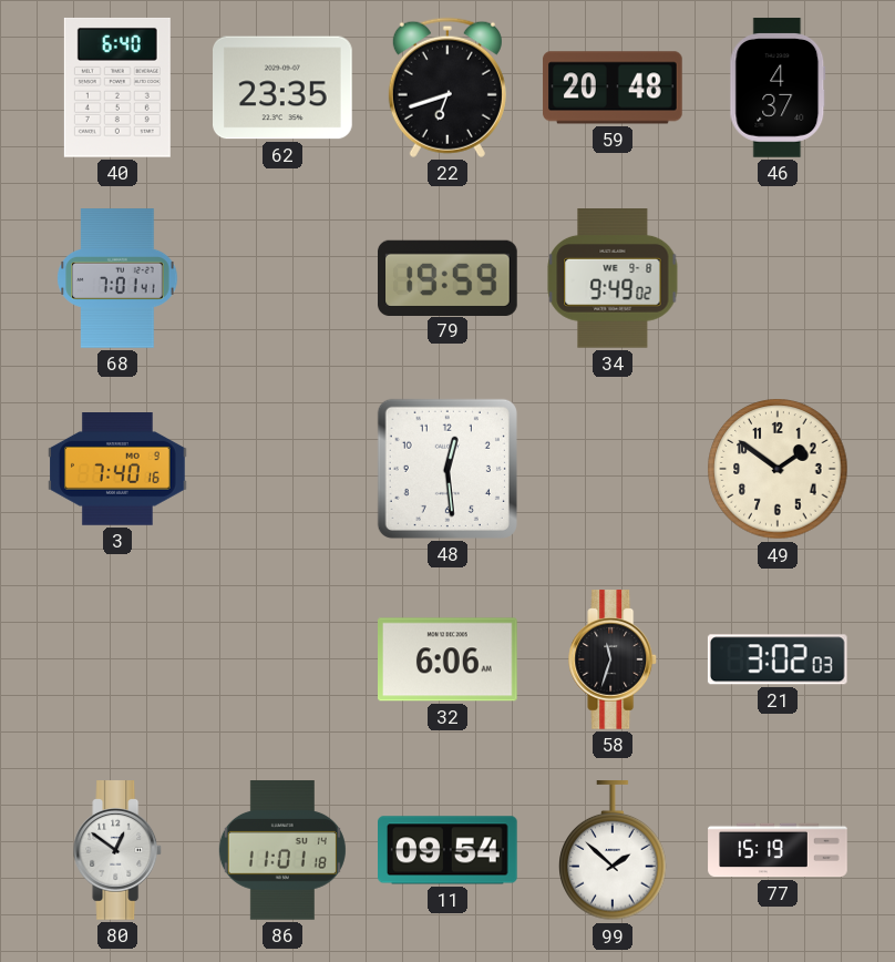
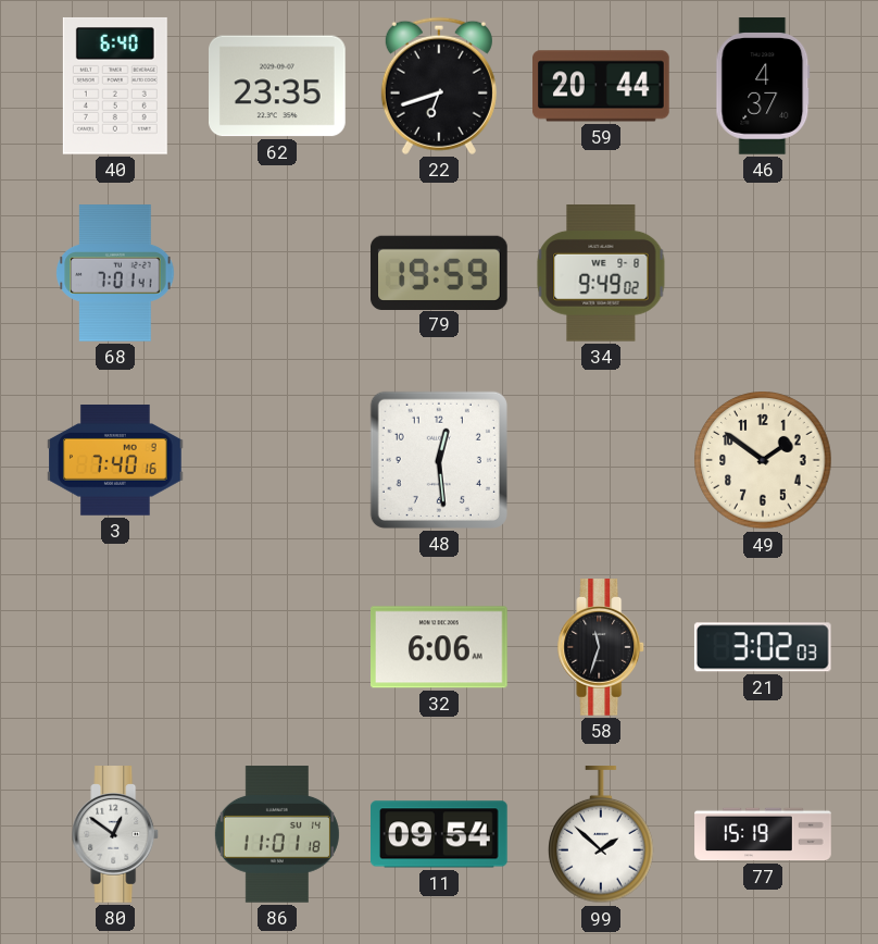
59: 20:48 -> 20:44 (601, 86)
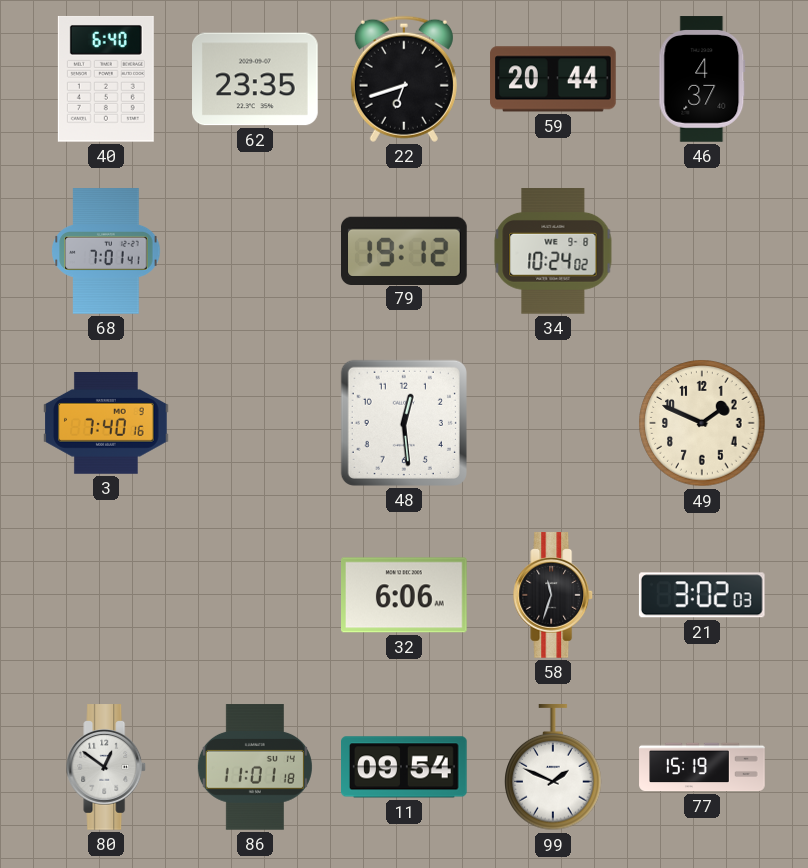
79: 19:59 -> 19:12 (405, 250)
34: 9:49 -> 10:24 (553, 252)
49: 1:51 -> 1:49 (702, 423)
99: 1:52 -> 1:49 (553, 768)
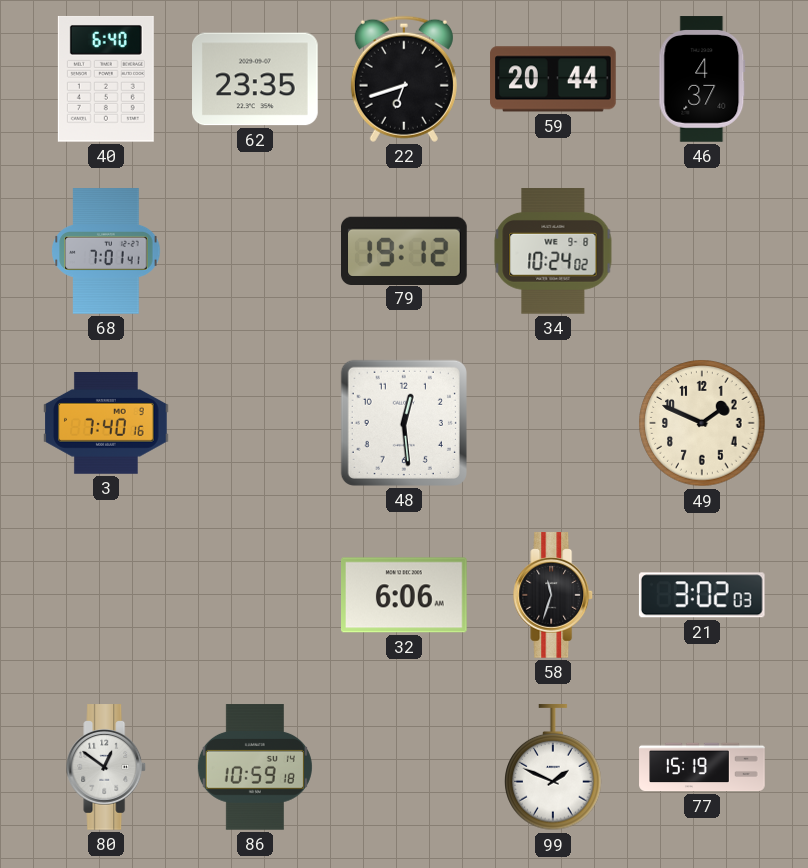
86: 11:01 -> 10:59 (255, 767)
11: 09:54 -> none (405, 767)
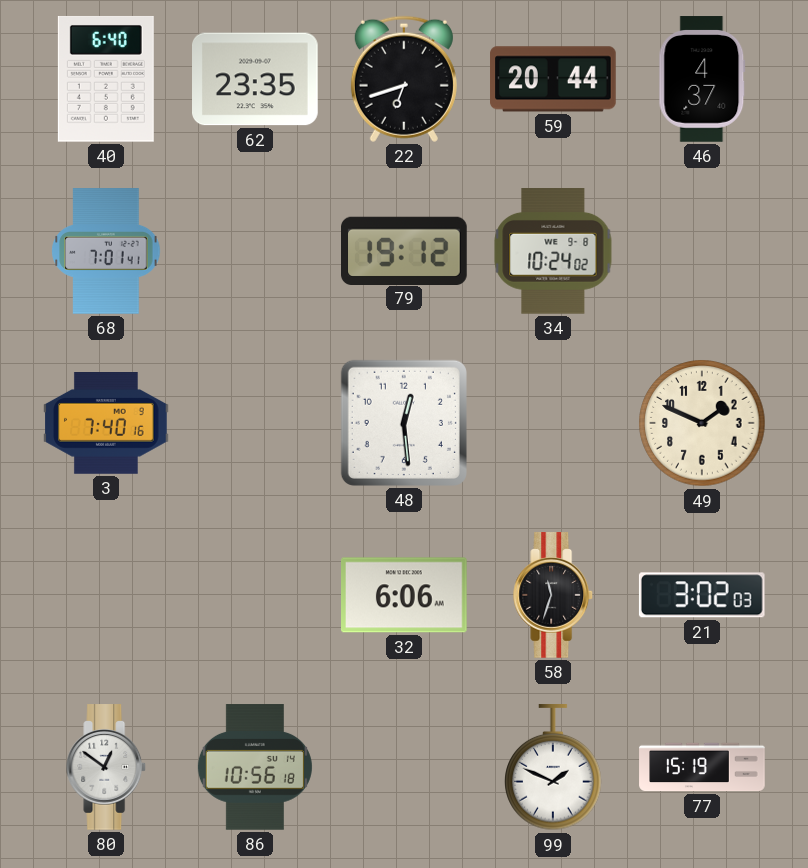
86: 10:59 -> 10:56 (255, 767)
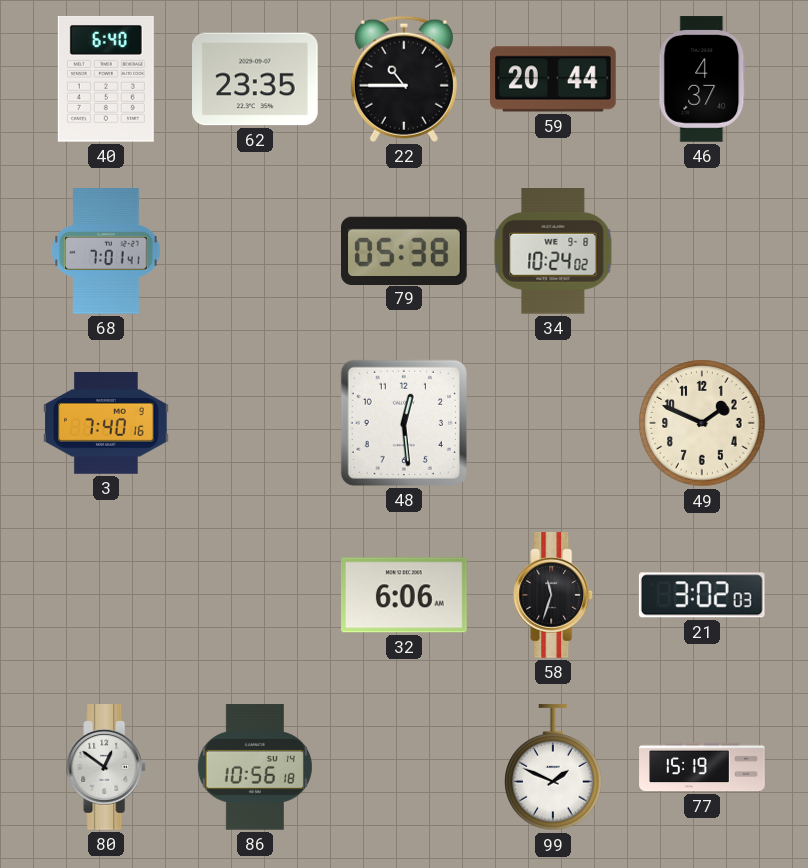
22: 6:42 -> 10:45 (404, 79)
79: 19:12 -> 05:38 (405, 250)
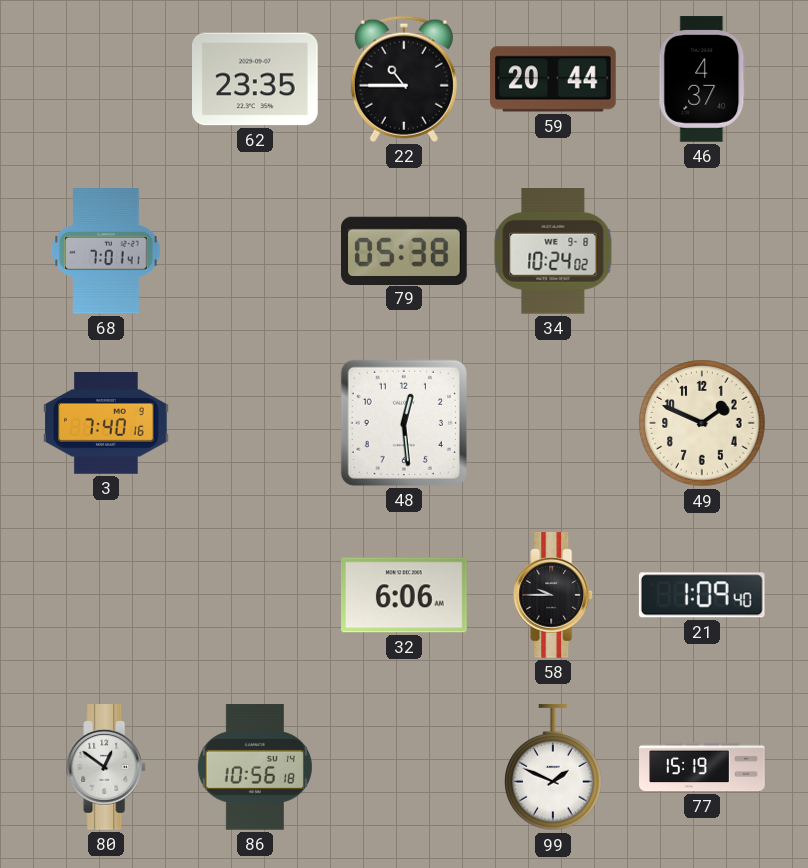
40: 6:40 -> none (106, 79)
58: 11:33 -> 9:45 (554, 595)
21: 3:02 -> 1:09 (702, 595)
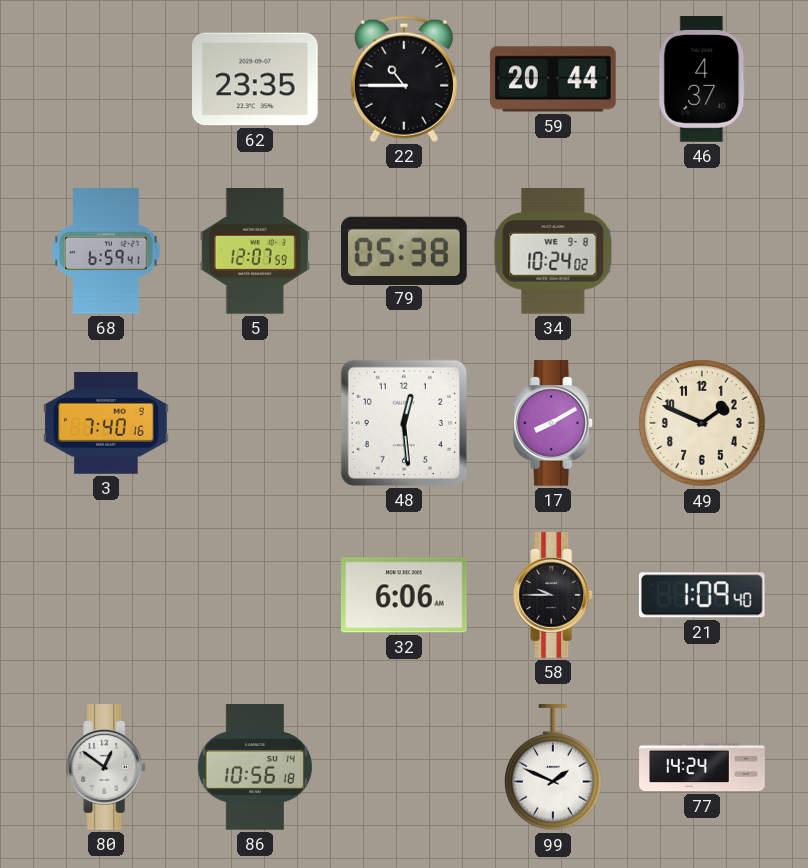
68: 7:01 -> 6:59 (106, 251)
5: none -> 12:07 (255, 251)
17: none -> 8:10 (554, 423)
77: 15:19 -> 14:24 (702, 767)
